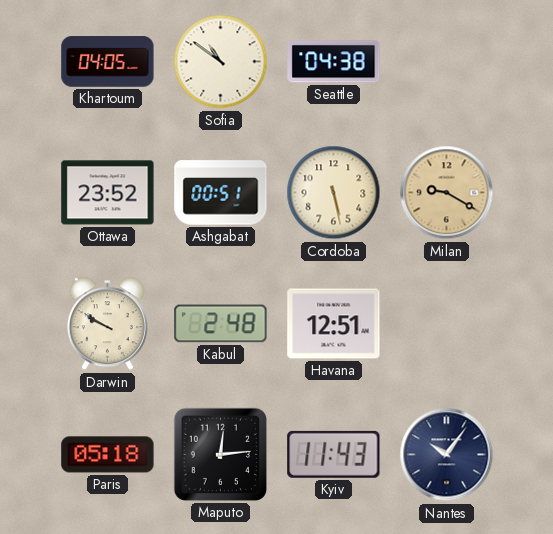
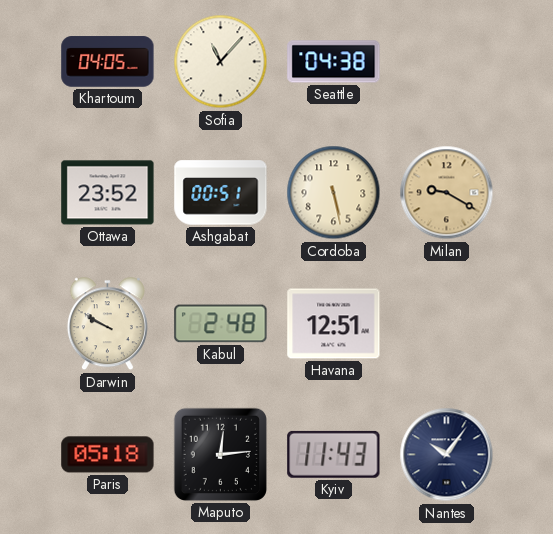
Sofia: 10:51 -> 11:07 (221, 62)
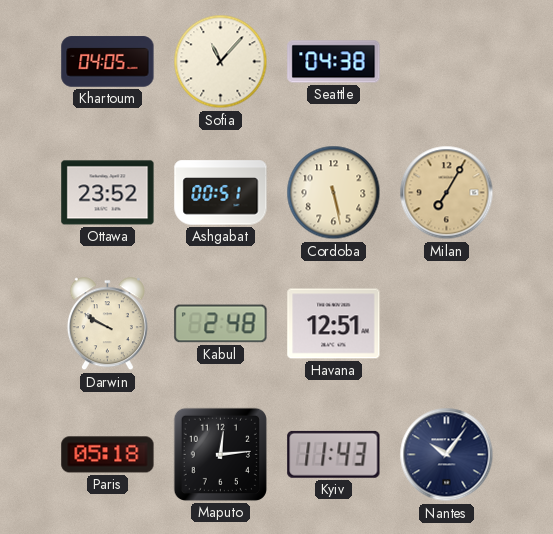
Milan: 9:20 -> 7:05 (447, 193)
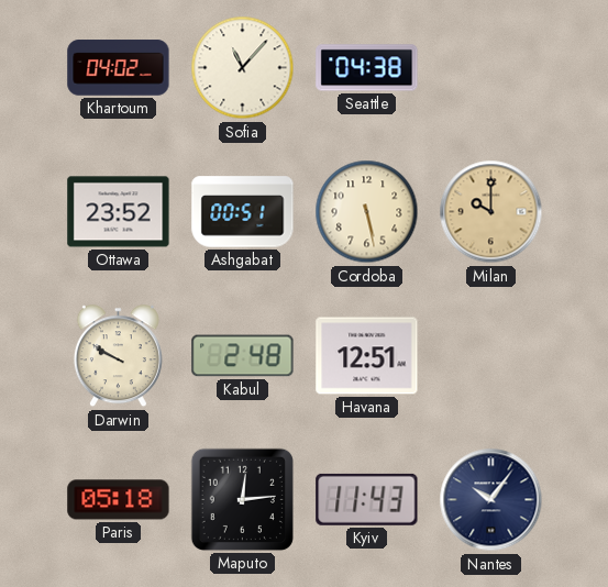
Khartoum: 04:05 -> 04:02 (119, 68)
Milan: 7:05 -> 10:00 (491, 212)
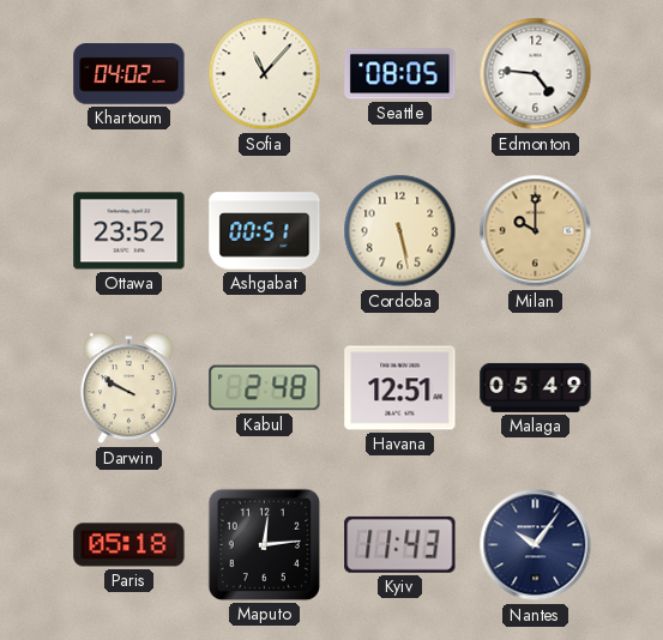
Seattle: 04:38 -> 08:05 (400, 74)
Edmonton: none -> 4:46 (536, 74)
Malaga: none -> 05:49 (536, 387)
